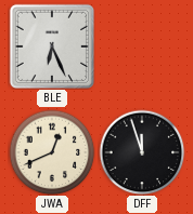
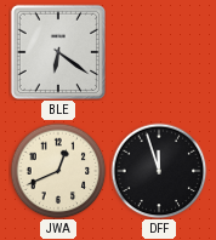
BLE: 6:26 -> 6:21 (57, 51)
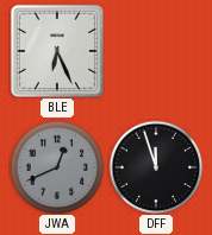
BLE: 6:21 -> 6:26 (56, 50)
JWA dial: cream -> grey (57, 167)
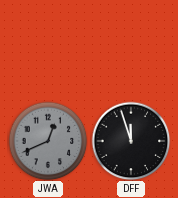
BLE: 6:26 -> none (56, 50)
